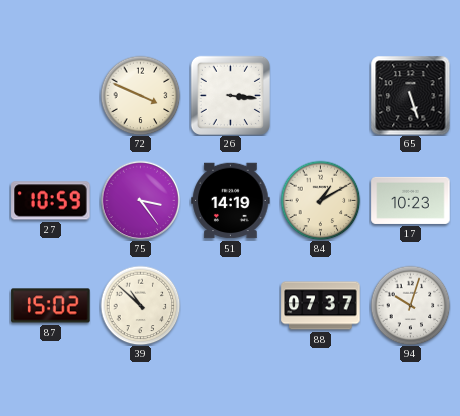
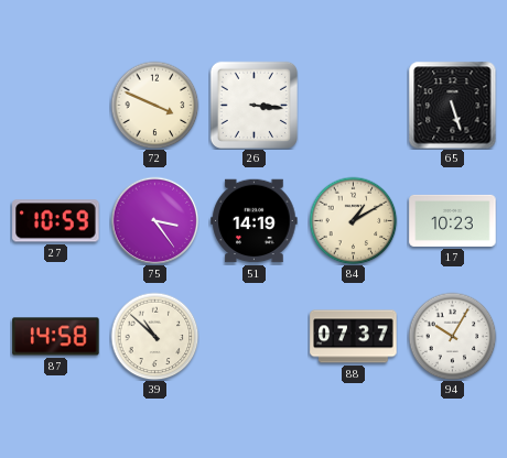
87: 15:02 -> 14:58 (56, 337)
94: 10:03 -> 10:05 (452, 336)
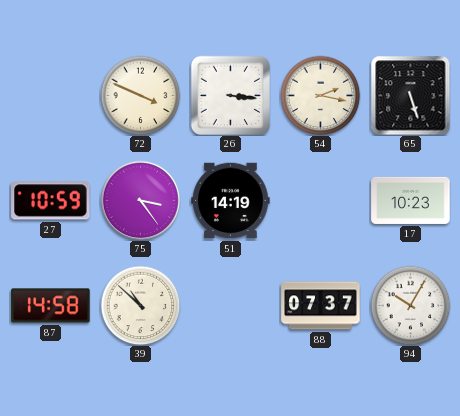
54: none -> 2:17 (320, 95)
84: 1:10 -> none (353, 220)
